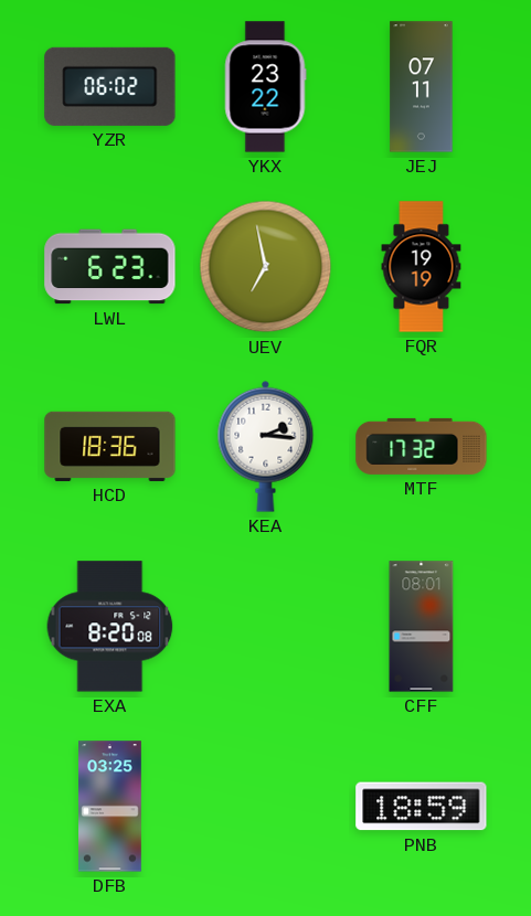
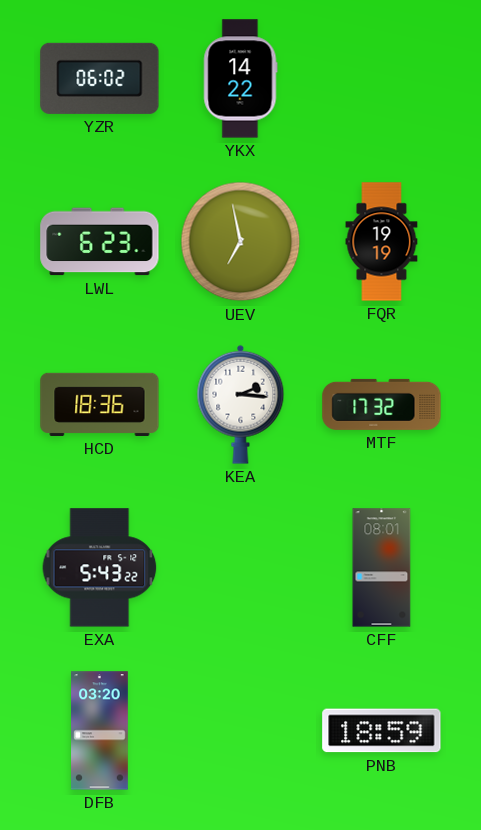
YKX: 23:22 -> 14:22 (240, 79)
JEJ: 07:11 -> none (422, 87)
EXA: 8:20 -> 5:43 (100, 568)
DFB: 03:25 -> 03:20 (100, 731)
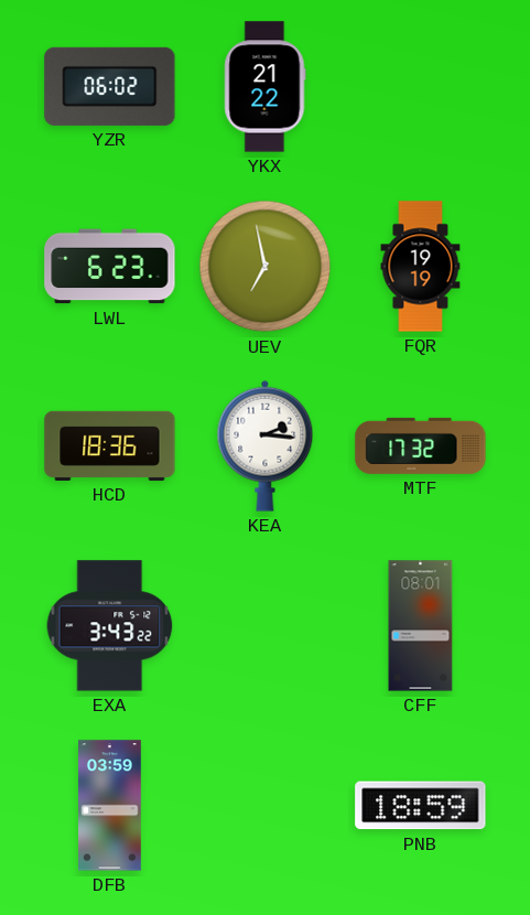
YKX: 14:22 -> 21:22 (264, 87)
EXA: 5:43 -> 3:43 (110, 626)
DFB: 03:20 -> 03:59 (110, 806)
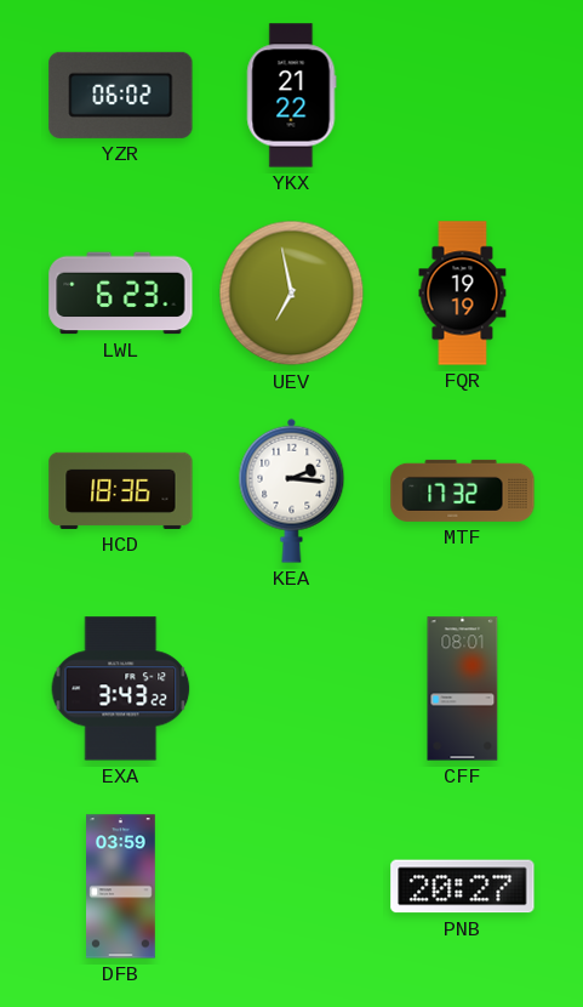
PNB: 18:59 -> 20:27 (463, 887)
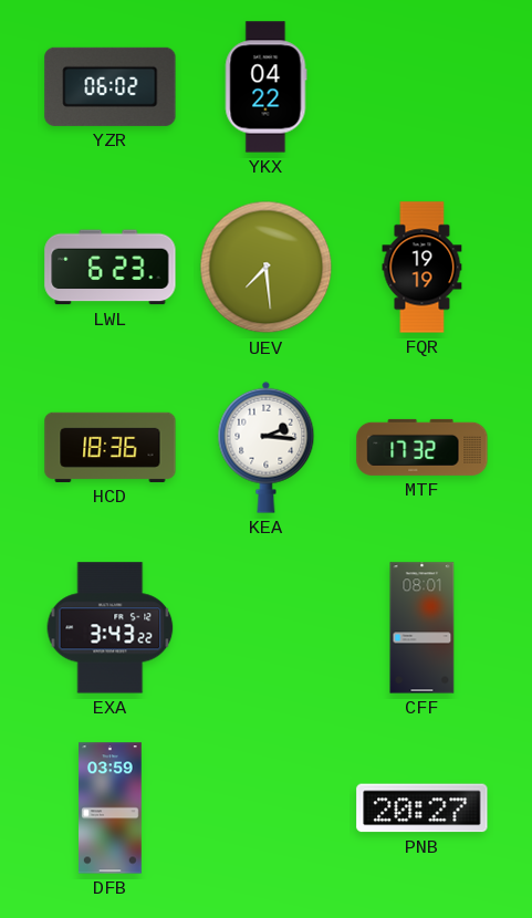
YKX: 21:22 -> 04:22 (265, 87)
UEV: 6:58 -> 7:29 (267, 268)
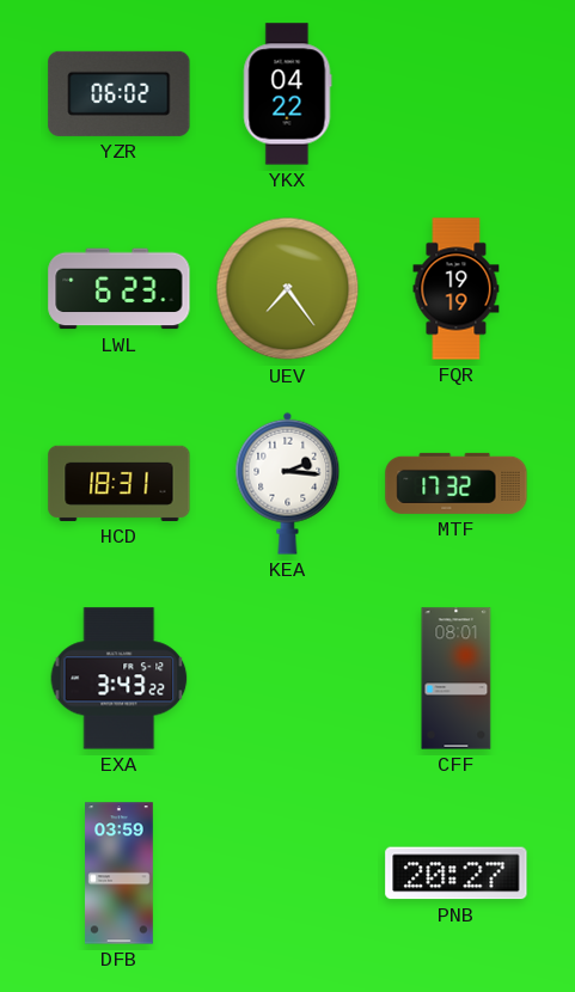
UEV: 7:29 -> 7:24 (288, 289)
HCD: 18:36 -> 18:31 (120, 483)
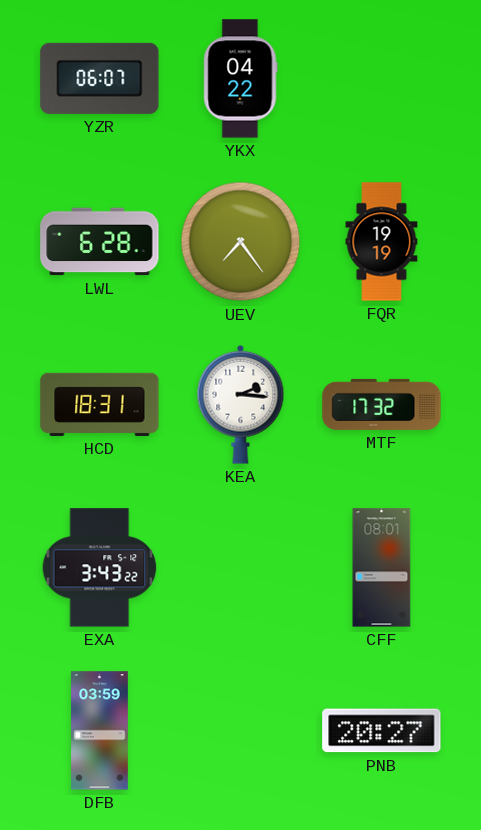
YZR: 06:02 -> 06:07 (100, 78)
LWL: 6:23 -> 6:28 (100, 242)
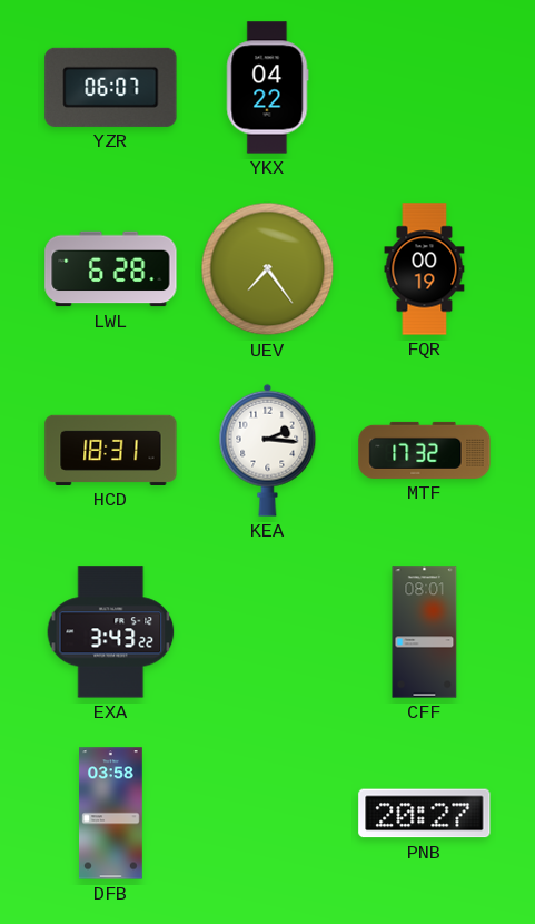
FQR: 19:19 -> 00:19 (425, 269)
DFB: 03:59 -> 03:58 (111, 814)
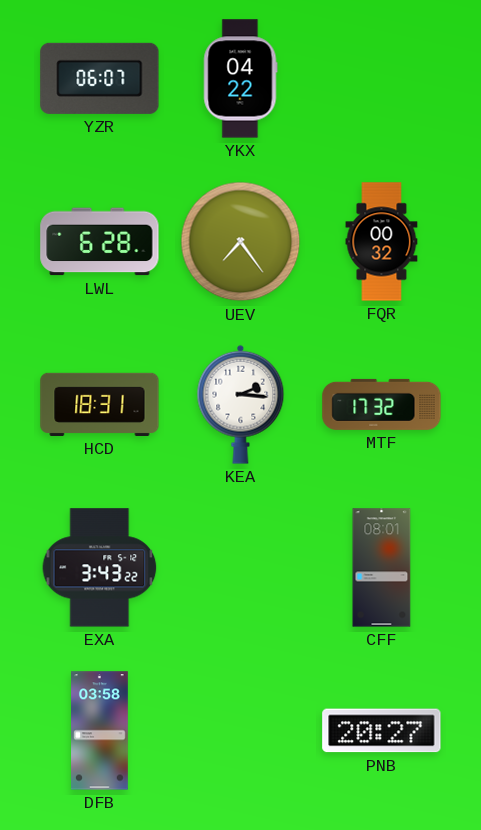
FQR: 00:19 -> 00:32 (382, 242)
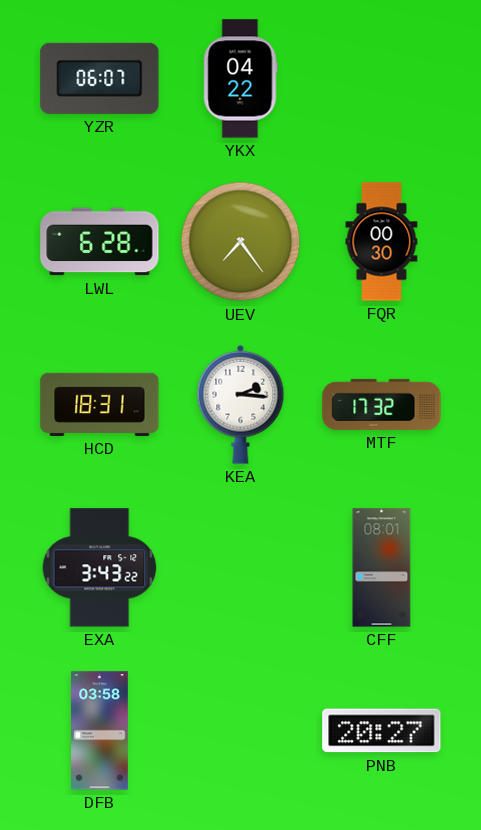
FQR: 00:32 -> 00:30 (382, 242)
